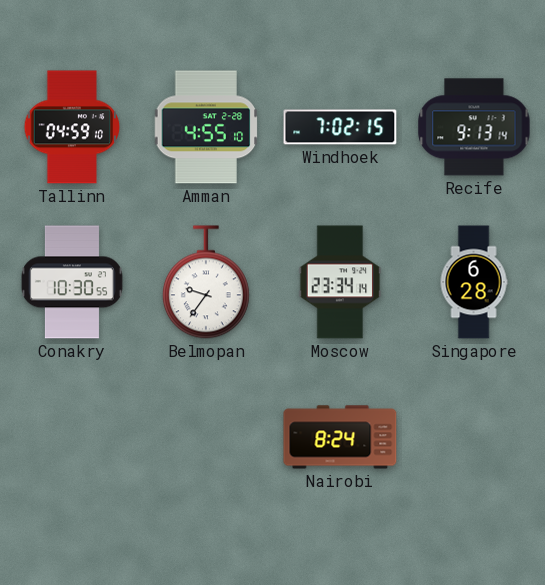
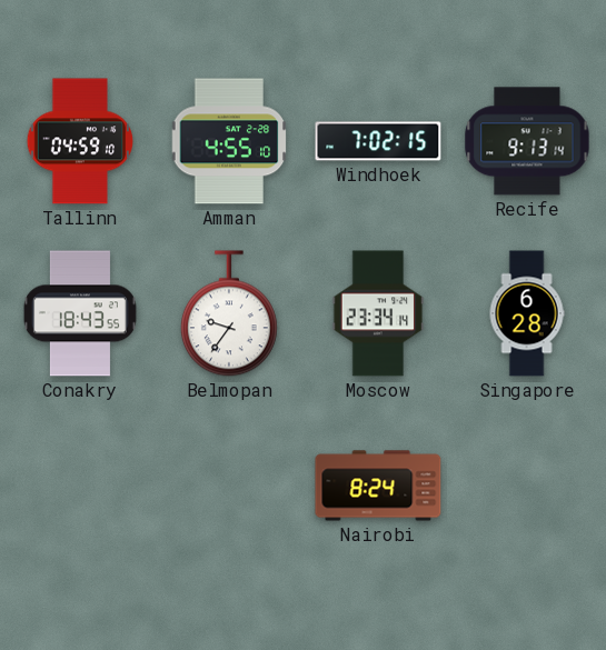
Conakry: 10:30 -> 18:43 (80, 313)
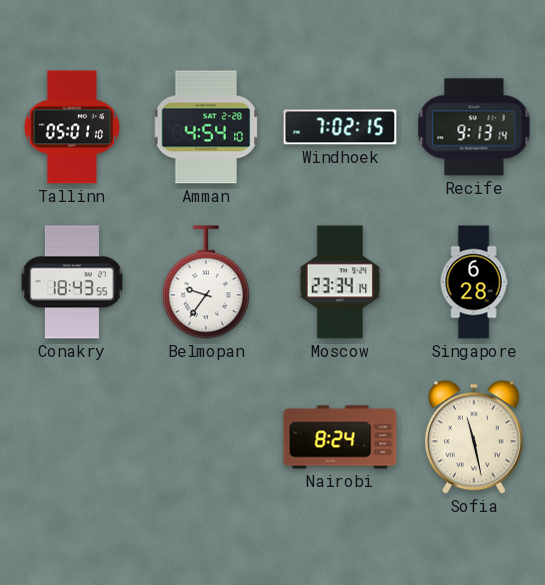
Tallinn: 04:59 -> 05:01 (72, 127)
Amman: 4:55 -> 4:54 (206, 127)
Sofia: none -> 11:28 (474, 437)
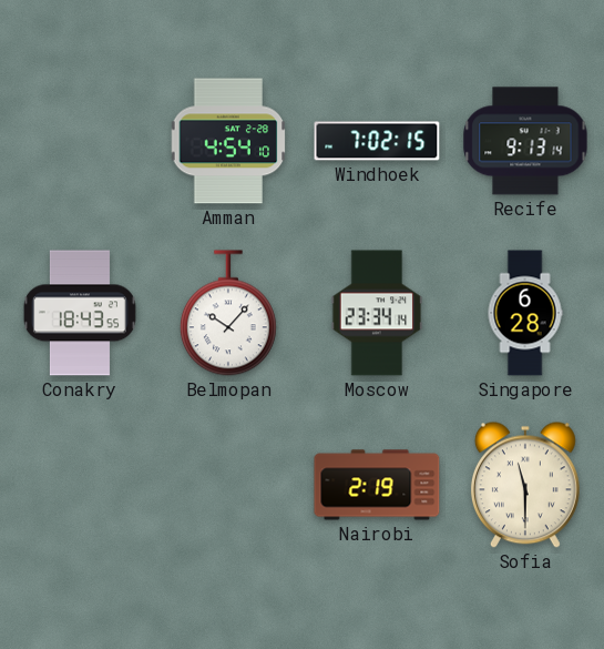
Tallinn: 05:01 -> none (72, 127)
Belmopan: 9:36 -> 10:07 (228, 313)
Nairobi: 8:24 -> 2:19 (377, 485)
Sofia: 11:28 -> 11:30 (525, 485)
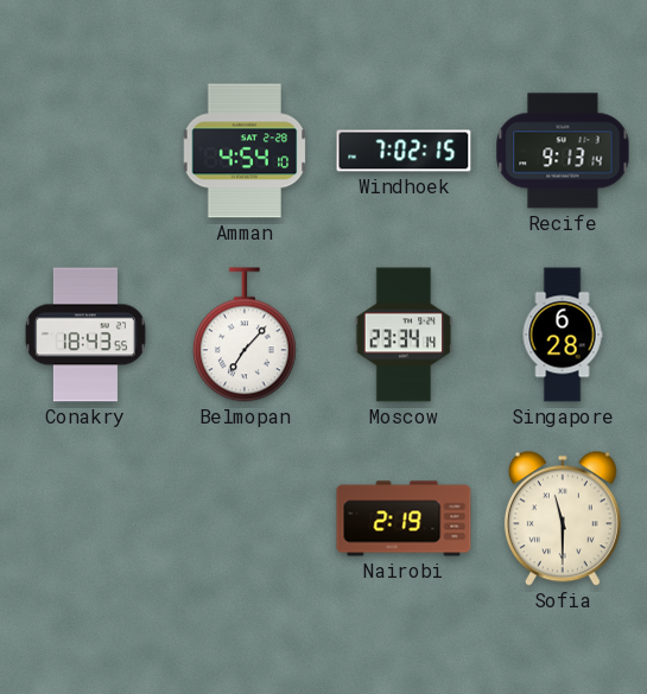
Belmopan: 10:07 -> 7:07 (245, 335)
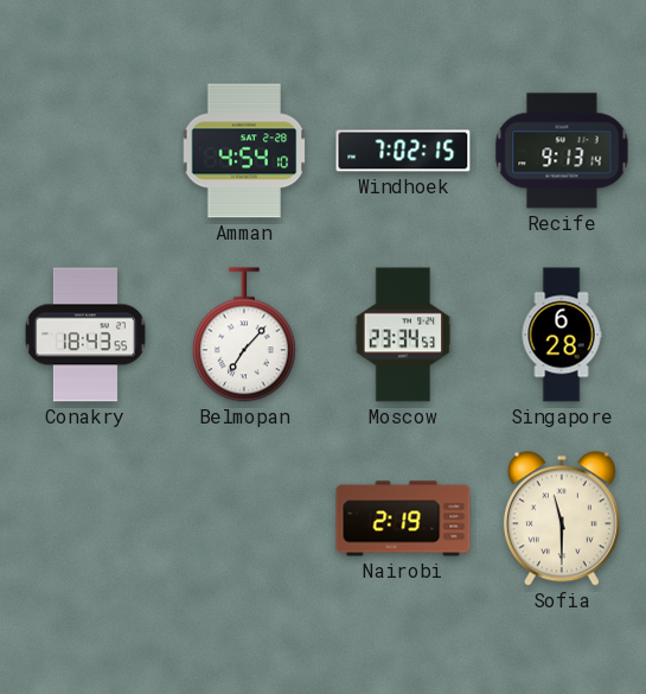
Moscow: 23:34:14 -> 23:34:53 (403, 335)
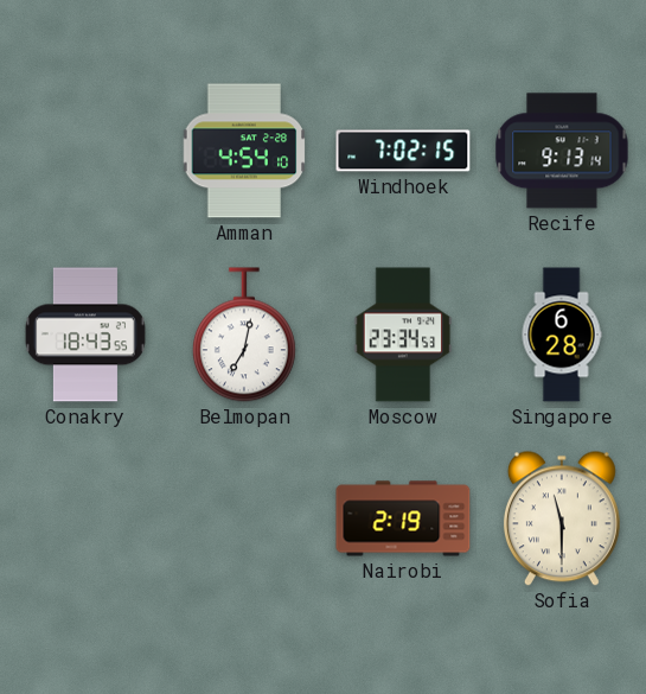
Belmopan: 7:07 -> 7:02 (244, 335)
